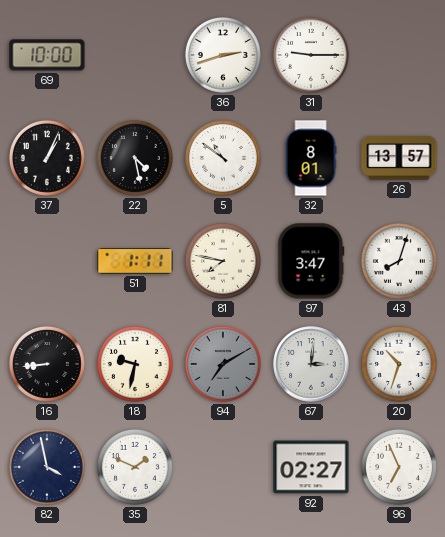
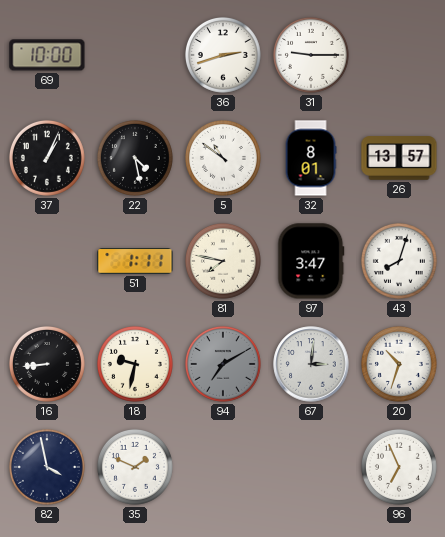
92: 02:27 -> none (311, 467)
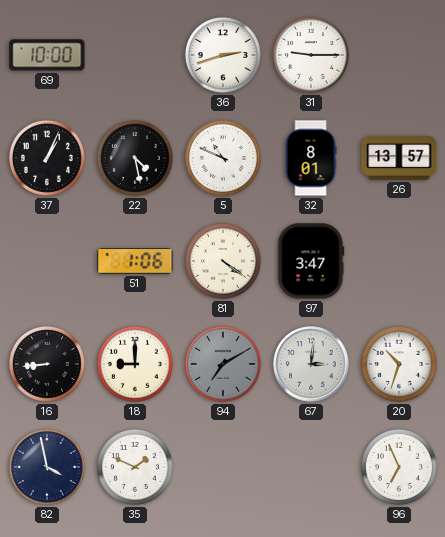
5: 10:51 -> 10:49 (223, 158)
51: 1:11 -> 1:06 (135, 261)
81: 7:47 -> 4:21 (223, 261)
43: 8:03 -> none (399, 261)
18: 9:32 -> 9:00 (135, 364)
